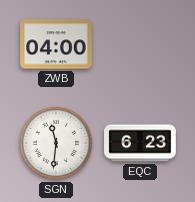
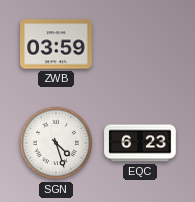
ZWB: 04:00 -> 03:59 (56, 44)
SGN: 11:31 -> 4:27 (56, 143)
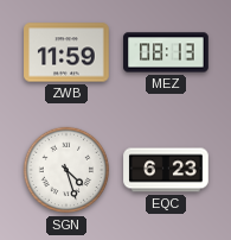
ZWB: 03:59 -> 11:59 (66, 52)
MEZ: none -> 08:13 (166, 52)
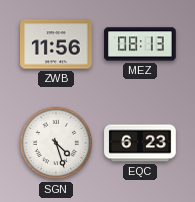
ZWB: 11:59 -> 11:56 (56, 44)
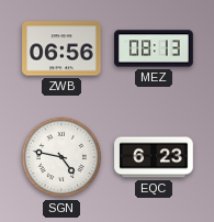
ZWB: 11:56 -> 06:56 (61, 48)
SGN: 4:27 -> 4:47 (61, 157)
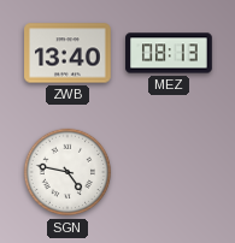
ZWB: 06:56 -> 13:40 (67, 53)
EQC: 6:23 -> none (154, 157)
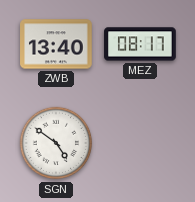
MEZ: 08:13 -> 08:17 (140, 44)
SGN: 4:47 -> 4:51 (56, 143)
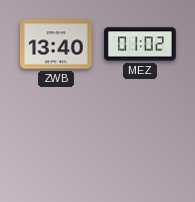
MEZ: 08:17 -> 01:02 (140, 44)
SGN: 4:51 -> none (56, 143)
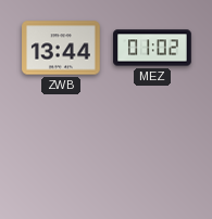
ZWB: 13:40 -> 13:44 (61, 48)
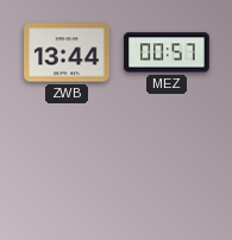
MEZ: 01:02 -> 00:57 (167, 52)
